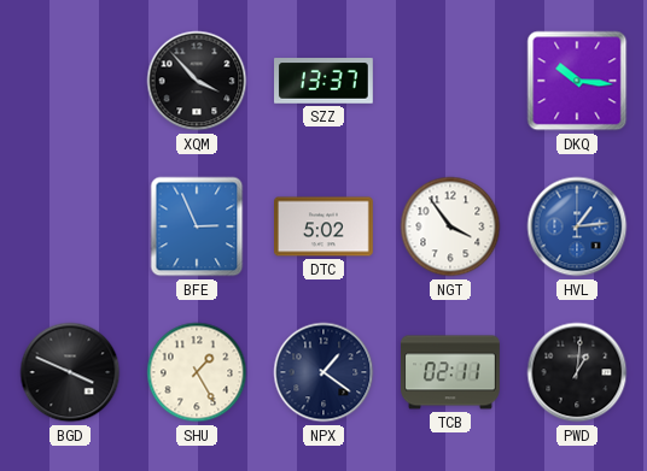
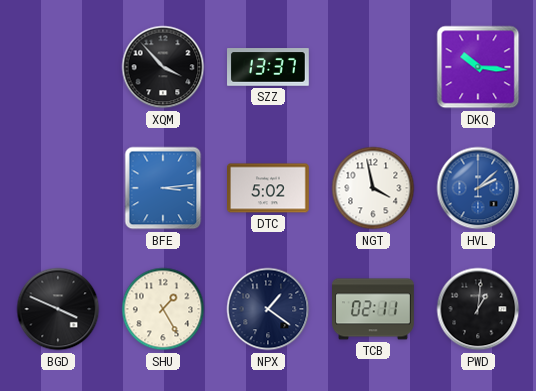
BFE: 2:56 -> 3:14 (163, 188)
NGT: 3:54 -> 3:58 (373, 188)
HVL: 1:14 -> 2:08 (478, 188)
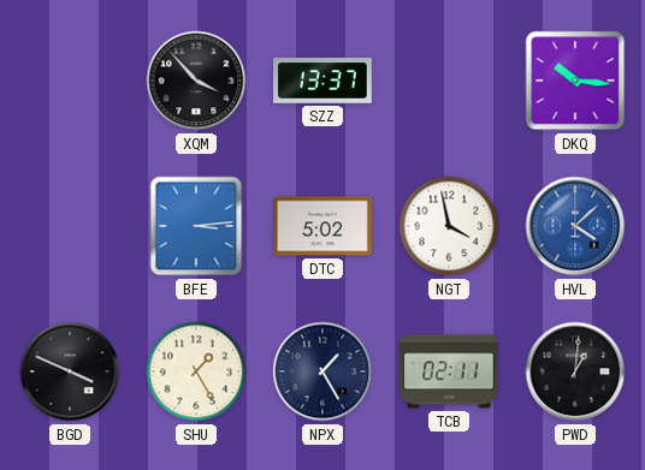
HVL: 2:08 -> 4:08 (575, 226)
NPX: 1:21 -> 1:25 (322, 371)
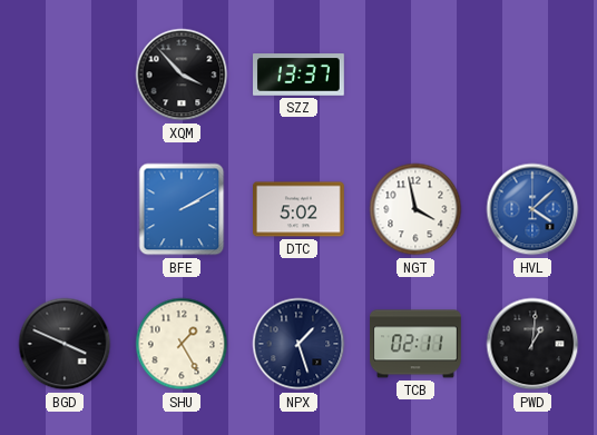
DKQ: 10:16 -> none (575, 81)
BFE: 3:14 -> 2:10 (182, 209)
NPX: 1:25 -> 1:27 (298, 344)
